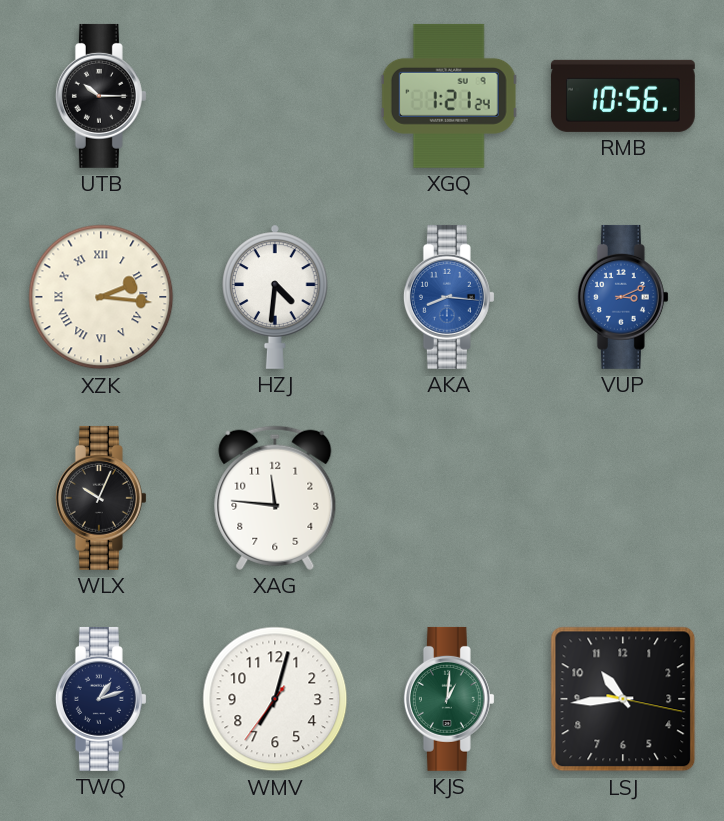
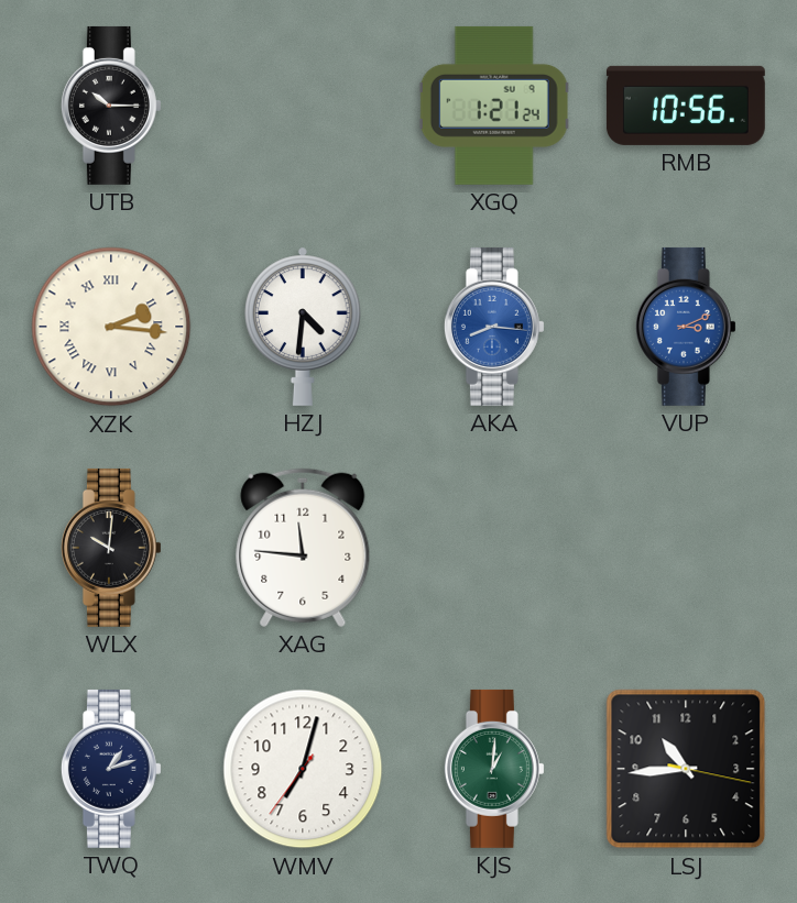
WLX: 10:04 -> 10:01 (111, 548)
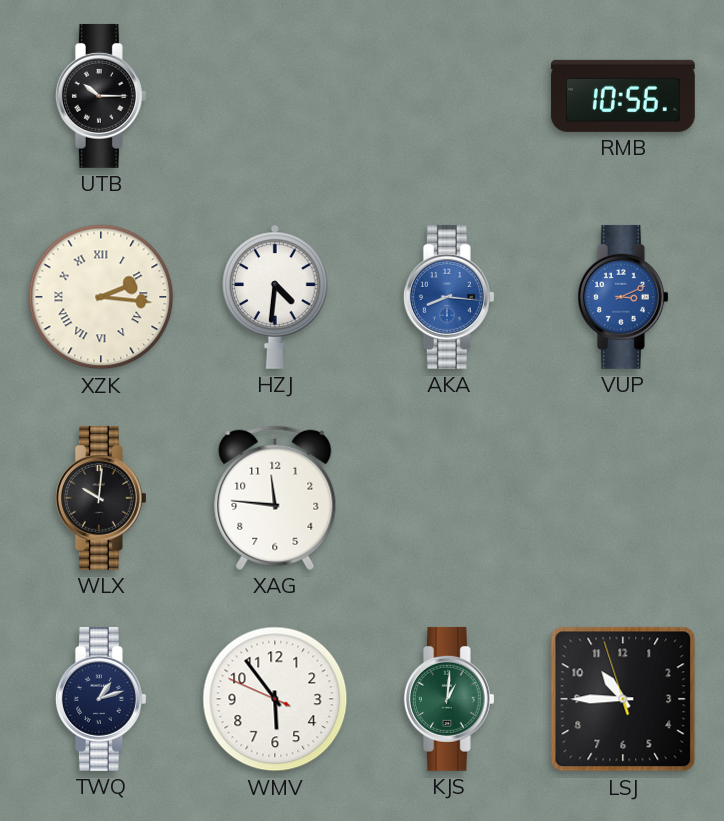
XGQ: 1:21 -> none (494, 106)
WMV: 7:02 -> 5:53 (275, 699)
LSJ: 10:44:17 -> 10:44:57 (623, 699)
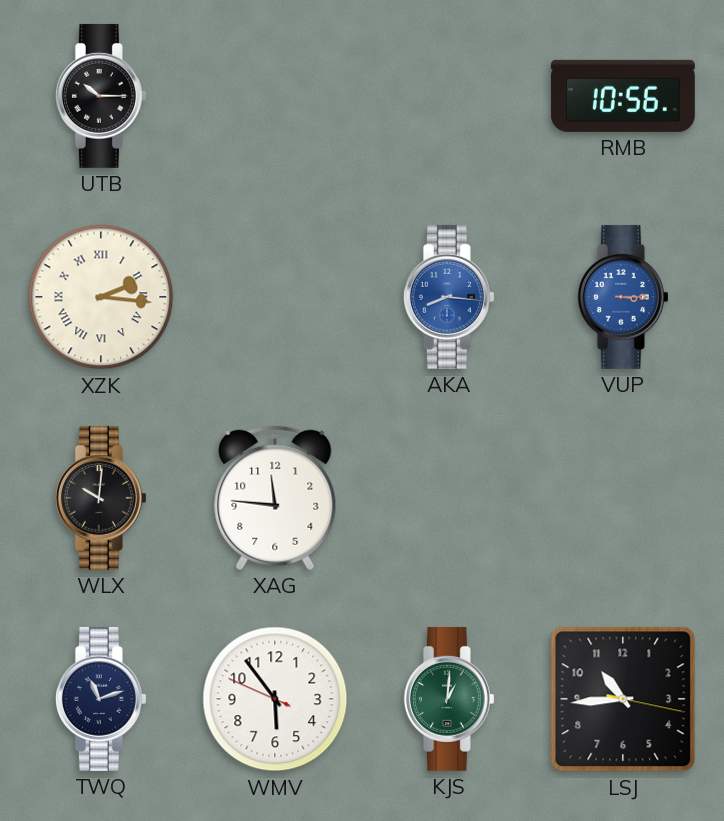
HZJ: 4:31 -> none (275, 297)
VUP: 3:11 -> 3:15 (623, 297)
TWQ: 1:12 -> 11:12 (101, 699)
LSJ: 10:44:57 -> 10:44:17 (623, 699)
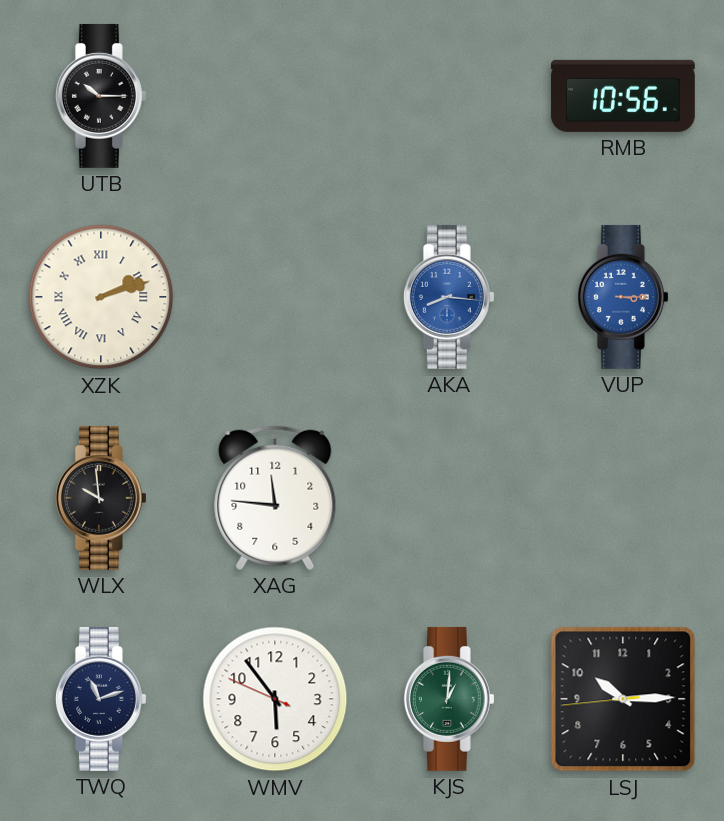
XZK: 2:16 -> 2:12 (101, 297)
WLX: 10:01 -> 9:59 (101, 498)
LSJ: 10:44 -> 10:14 (623, 699)
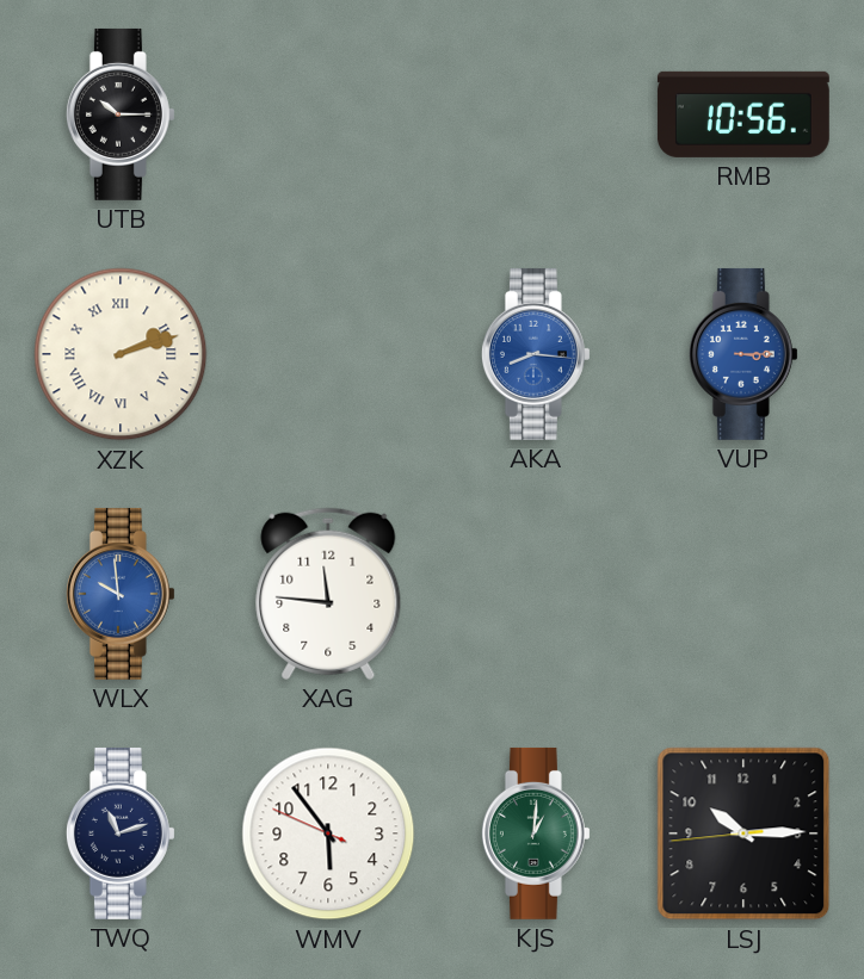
WLX dial: black -> blue (121, 594)
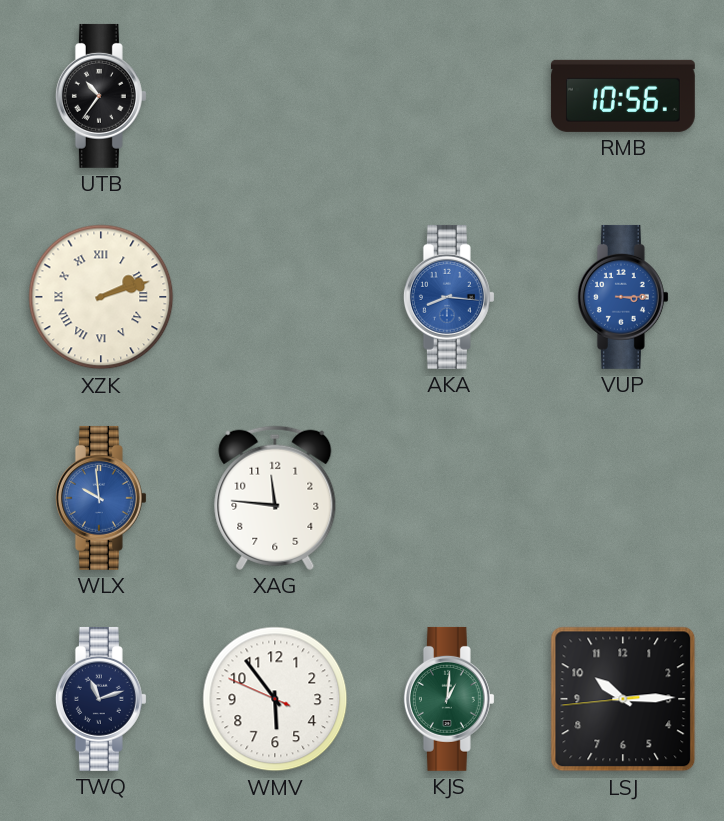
UTB: 10:15 -> 10:36 (101, 96)
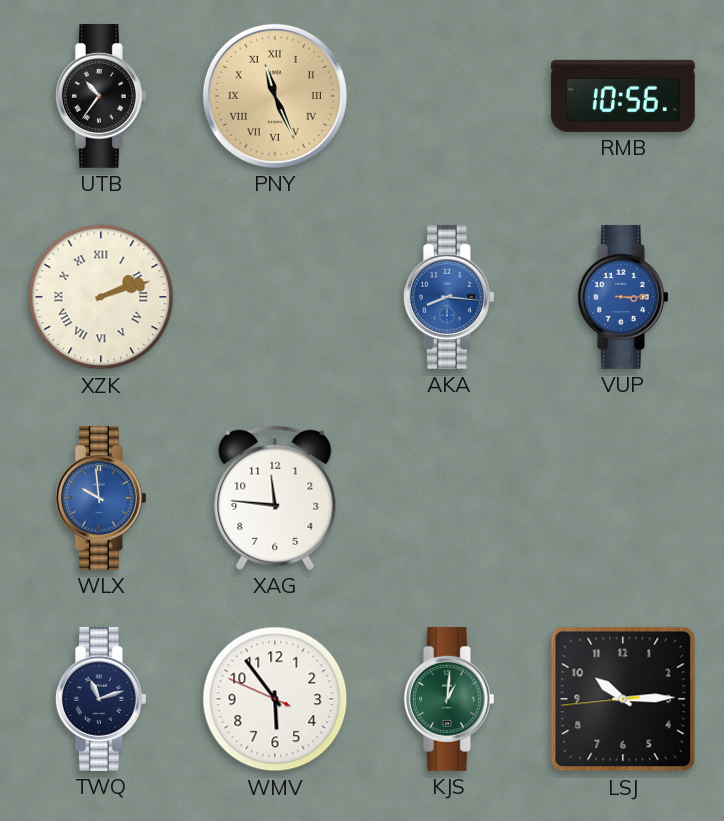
PNY: none -> 11:26 (275, 96)
